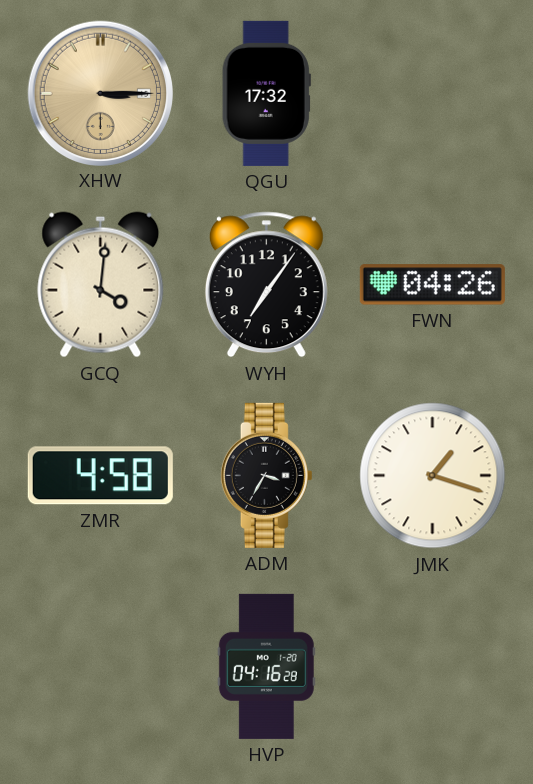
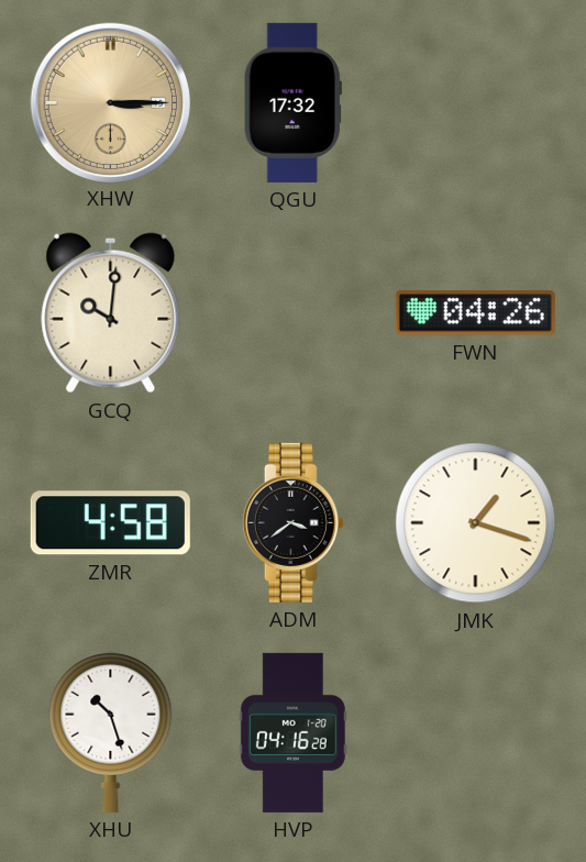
GCQ: 4:01 -> 10:01 (111, 313)
WYH: 7:06 -> none (266, 285)
ADM: 3:35 -> 3:39 (292, 522)
XHU: none -> 10:27 (111, 732)
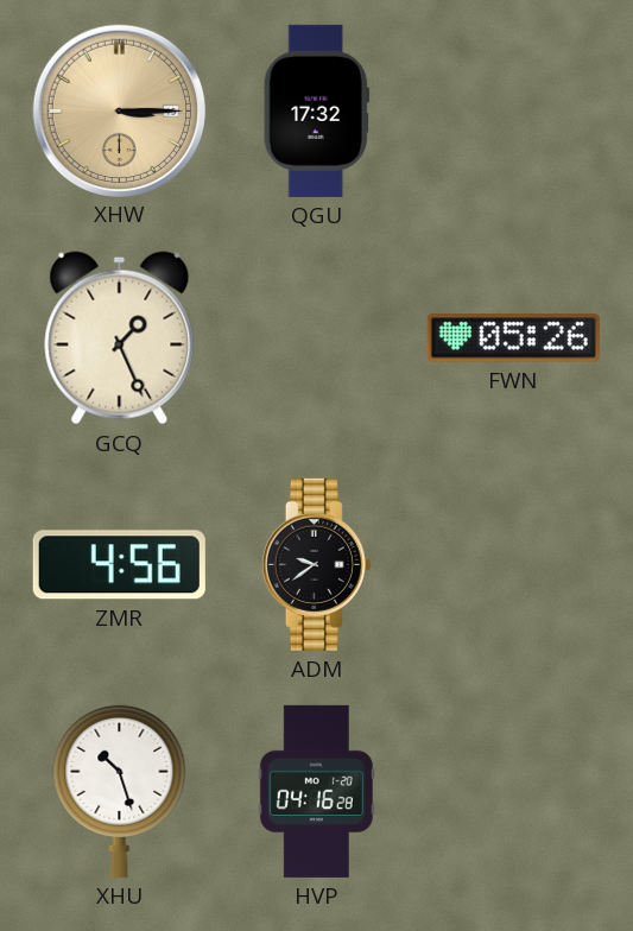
GCQ: 10:01 -> 1:26 (120, 338)
FWN: 04:26 -> 05:26 (513, 338)
ZMR: 4:58 -> 4:56 (119, 565)
ADM: 3:39 -> 9:39 (316, 564)
JMK: 1:18 -> none (476, 523)
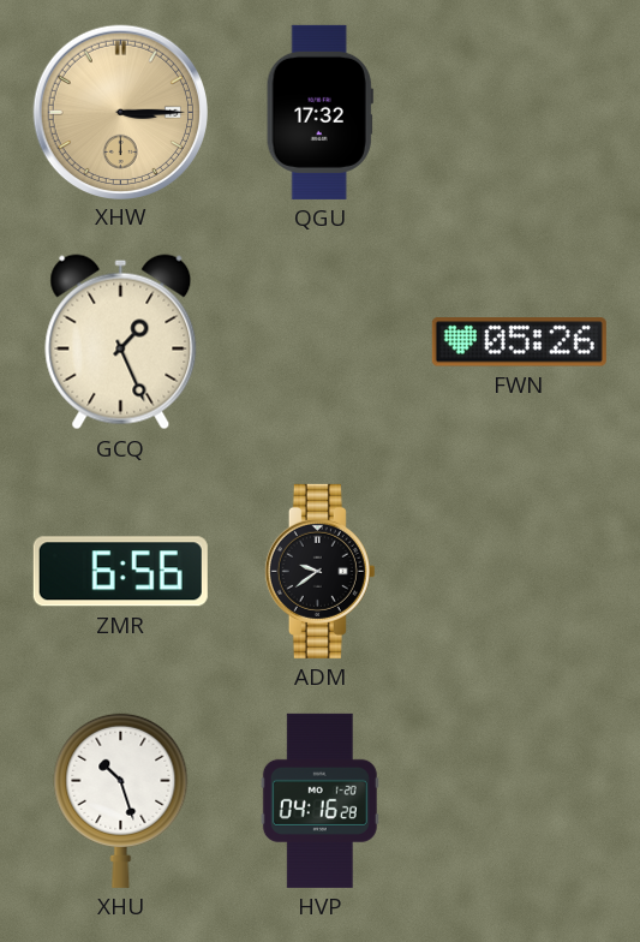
ZMR: 4:56 -> 6:56 (120, 572)
